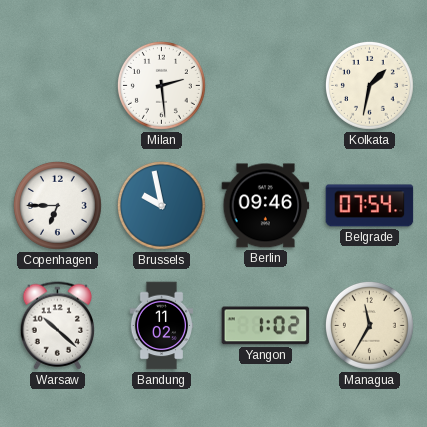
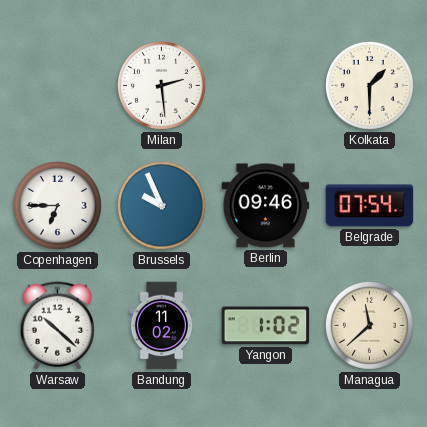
Kolkata: 1:32 -> 1:30 (369, 85)
Brussels: 9:58 -> 9:56 (161, 205)
Managua: 11:35 -> 11:38 (369, 325)
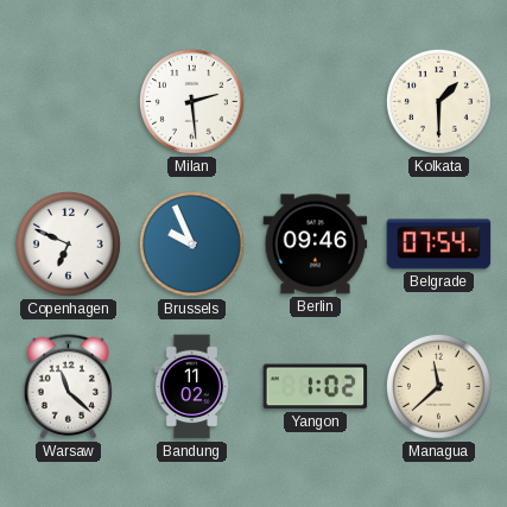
Copenhagen: 6:45 -> 6:49 (68, 243)
Warsaw: 10:22 -> 11:22 (69, 387)
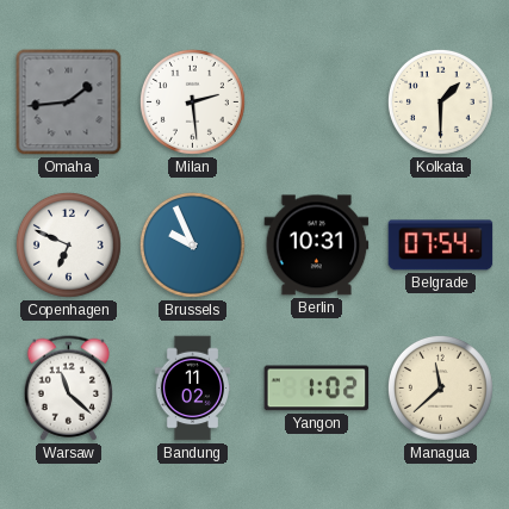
Omaha: none -> 1:44 (69, 103)
Berlin: 09:46 -> 10:31 (317, 246)
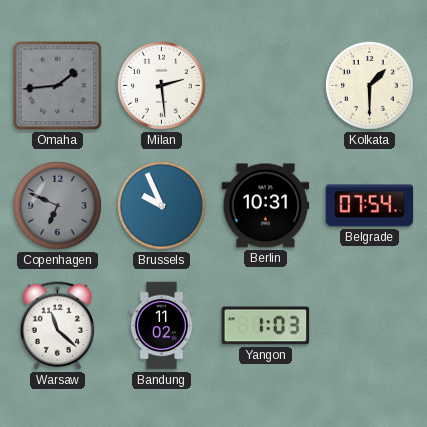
Copenhagen dial: white -> grey (57, 205)
Yangon: 1:02 -> 1:03 (266, 326)
Managua: 11:38 -> none (440, 387)
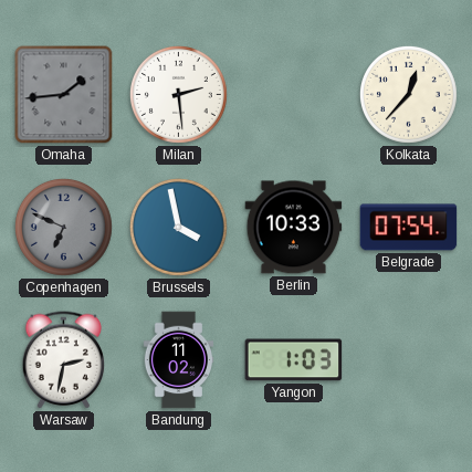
Kolkata: 1:30 -> 12:37 (408, 94)
Brussels: 9:56 -> 3:58 (178, 227)
Berlin: 10:31 -> 10:33 (294, 228)
Warsaw: 11:22 -> 2:32 (64, 360)
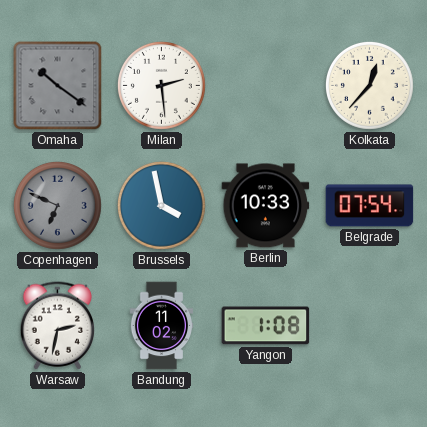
Omaha: 1:44 -> 10:21 (58, 86)
Yangon: 1:03 -> 1:08 (266, 326)
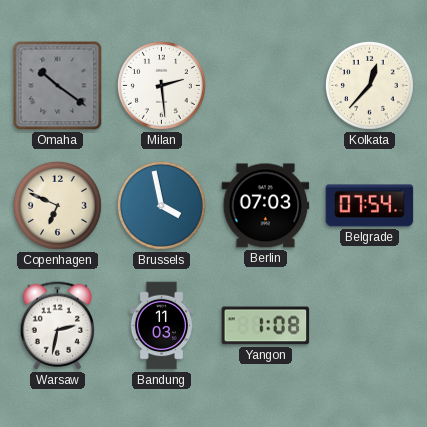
Copenhagen dial: grey -> cream (57, 205)
Berlin: 10:33 -> 07:03 (266, 206)
Bandung: 11:02 -> 11:03 (161, 326)
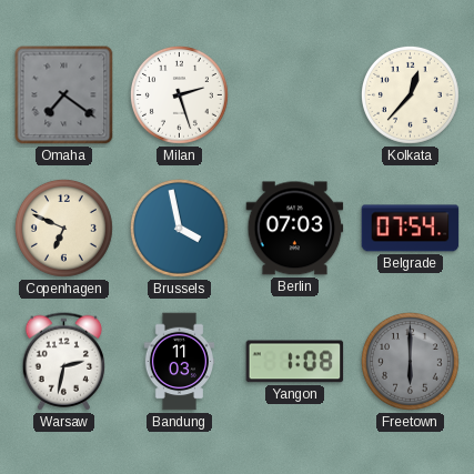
Omaha: 10:21 -> 7:21 (64, 95)
Milan: 2:29 -> 2:27 (179, 94)
Freetown: none -> 6:00 (410, 361)
